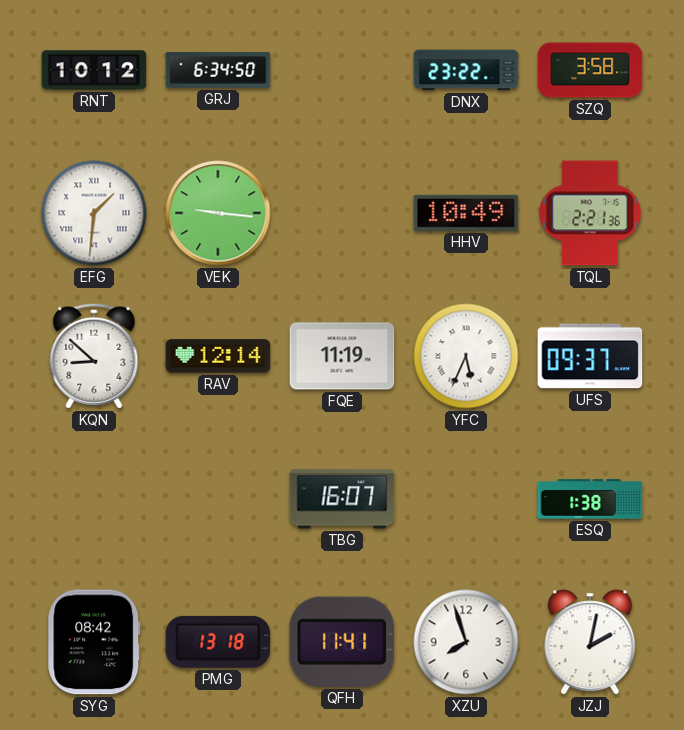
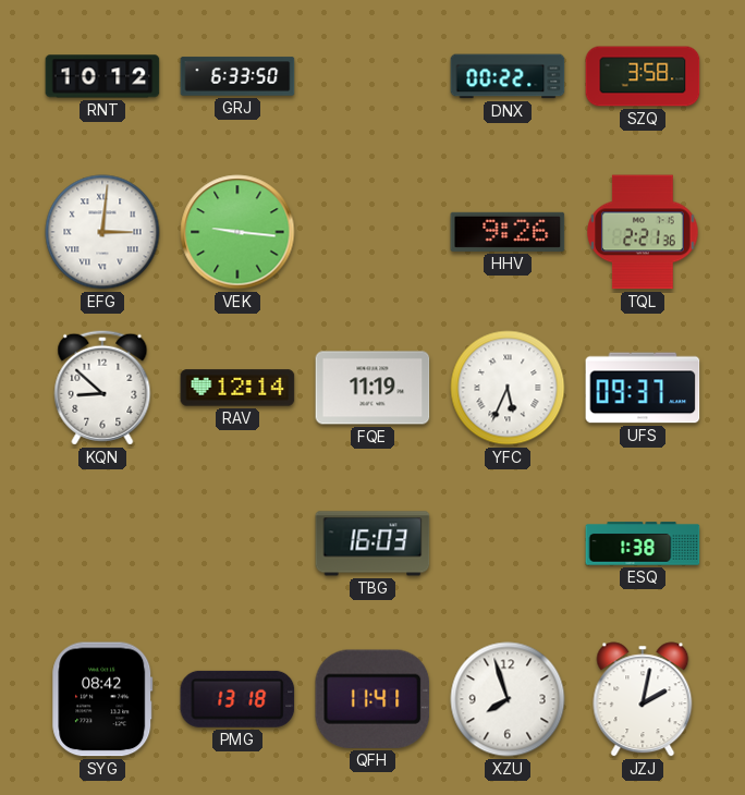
GRJ: 6:34 -> 6:33 (237, 76)
DNX: 23:22 -> 00:22 (508, 76)
EFG: 1:31 -> 3:01 (102, 232)
HHV: 10:49 -> 9:26 (508, 232)
TBG: 16:07 -> 16:03 (373, 543)
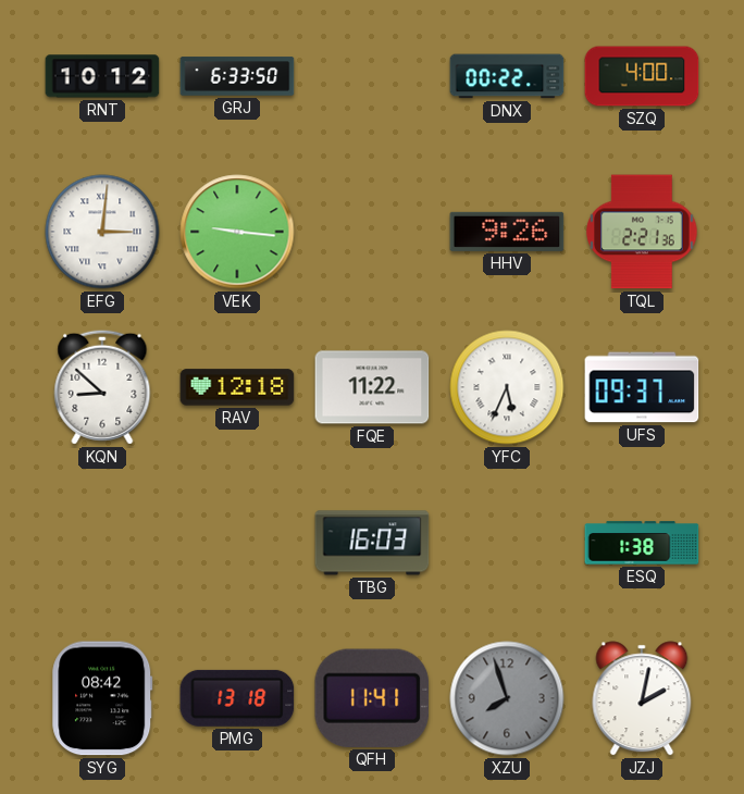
SZQ: 3:58 -> 4:00 (642, 76)
RAV: 12:14 -> 12:18 (237, 387)
FQE: 11:19 -> 11:22 (372, 387)
XZU dial: white -> grey (507, 698)
